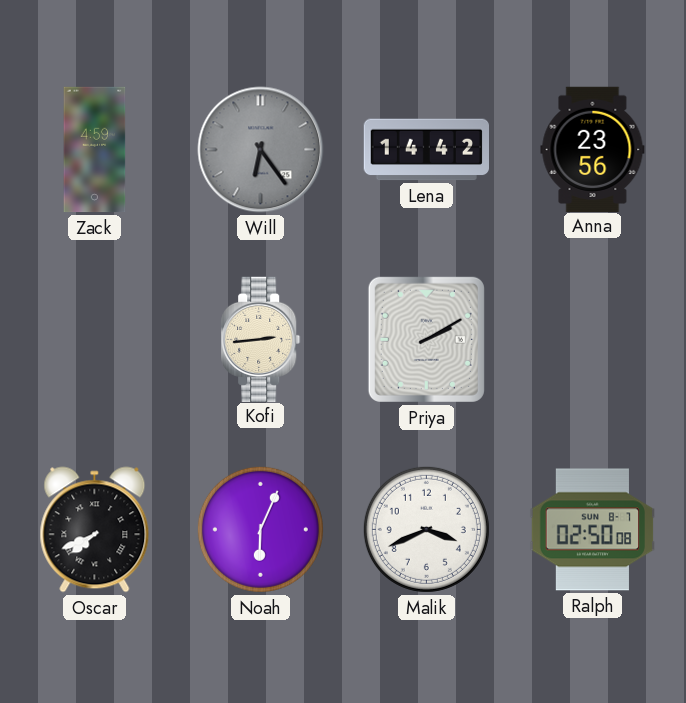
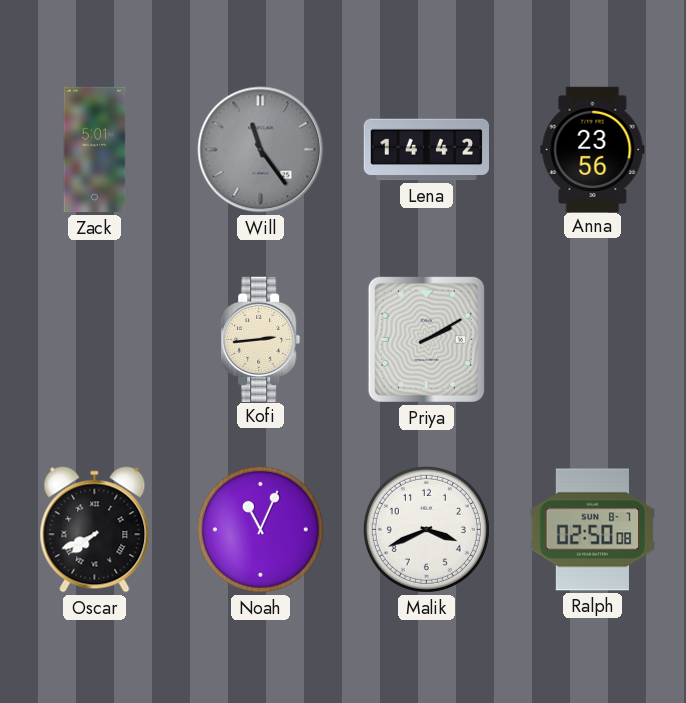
Zack: 4:59 -> 5:01 (95, 150)
Will: 6:24 -> 11:24 (261, 150)
Noah: 6:04 -> 11:04 (260, 529)
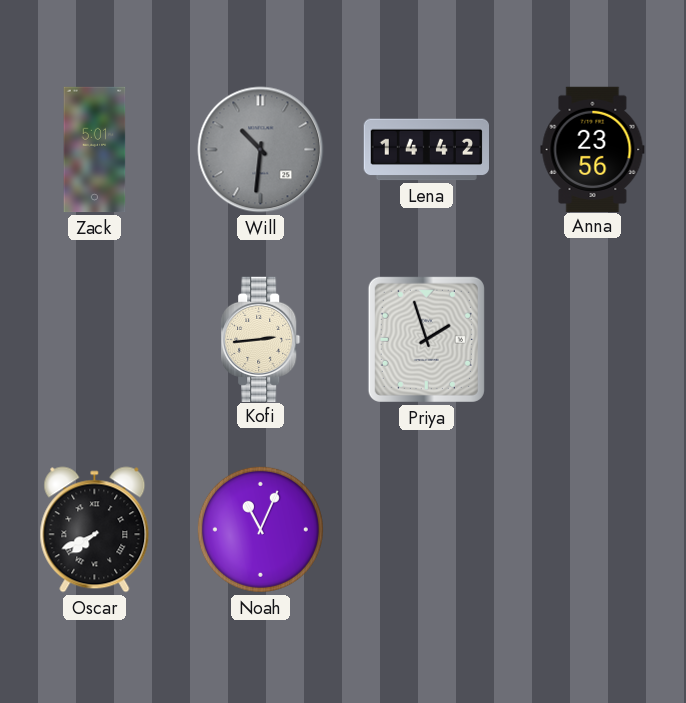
Will: 11:24 -> 10:31 (261, 150)
Priya: 2:10 -> 1:57 (426, 339)
Malik: 3:41 -> none (426, 529)
Ralph: 02:50 -> none (592, 530)
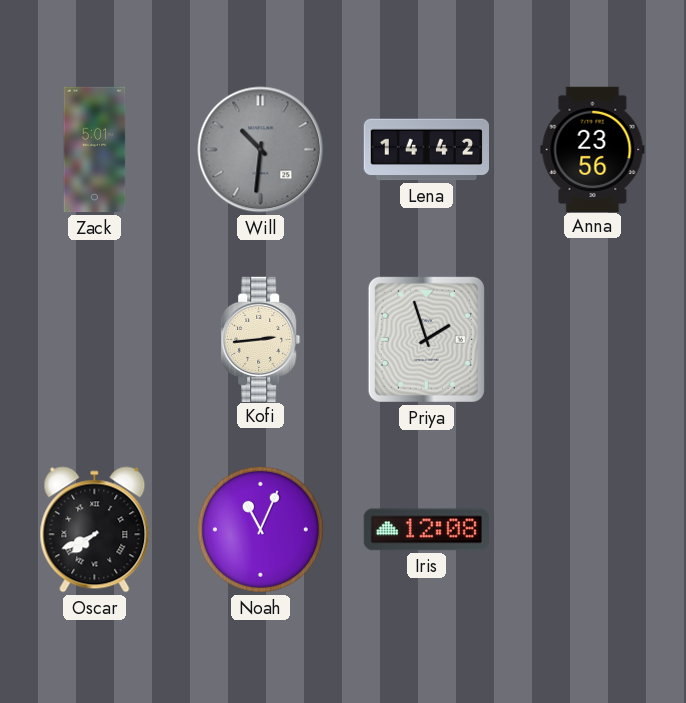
Iris: none -> 12:08 (426, 530)
